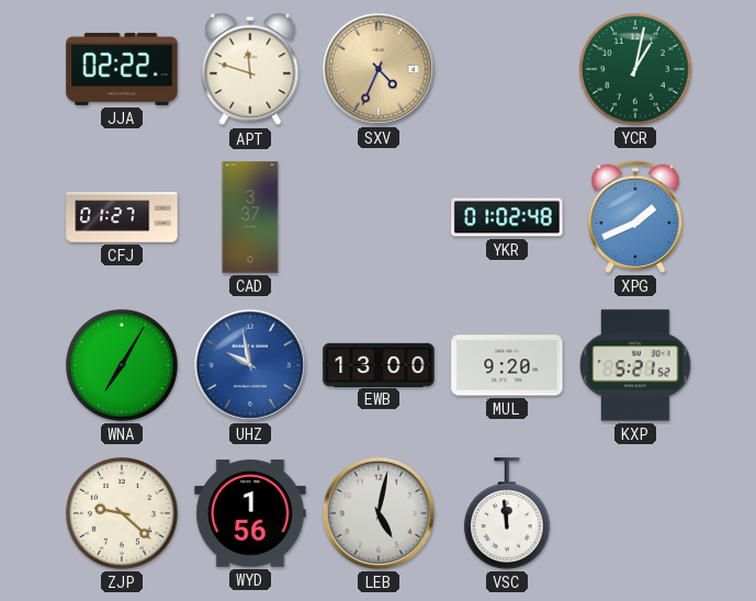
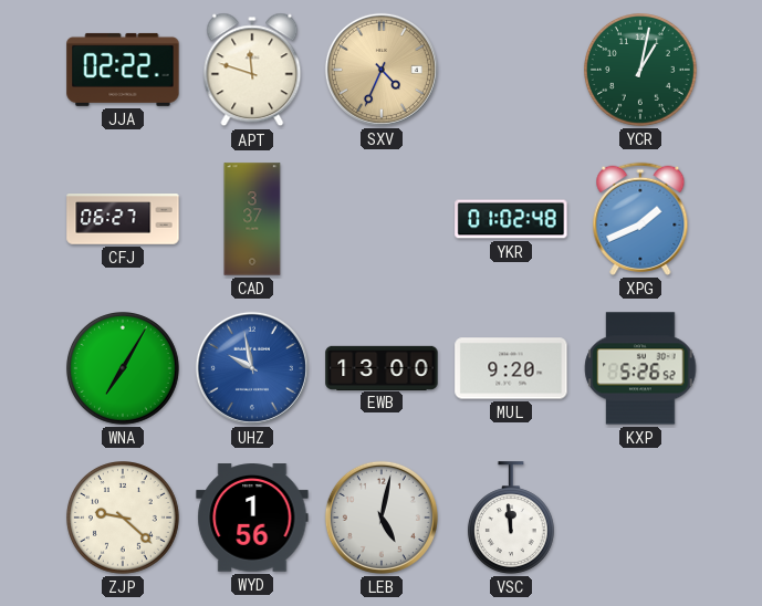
CFJ: 01:27 -> 06:27 (123, 219)
KXP: 5:21 -> 5:26 (640, 368)
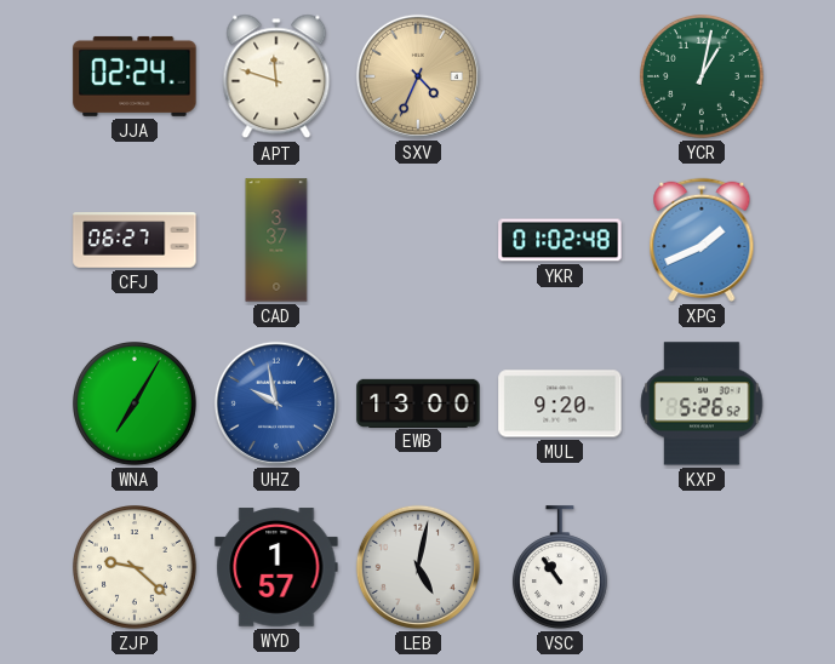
JJA: 02:22 -> 02:24 (135, 76)
WYD: 1:56 -> 1:57 (276, 567)
VSC: 11:59 -> 10:54 (560, 567)
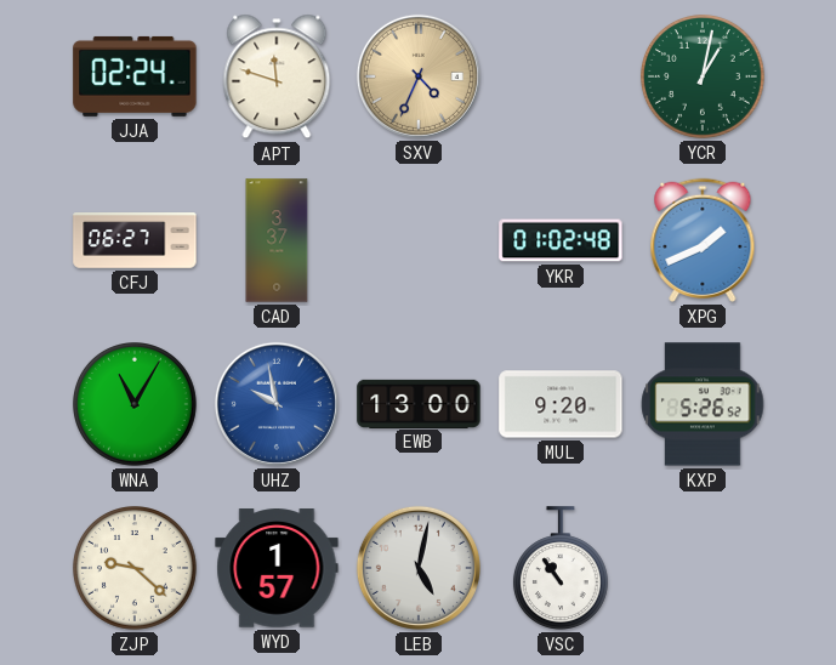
WNA: 7:05 -> 11:05 (136, 405)
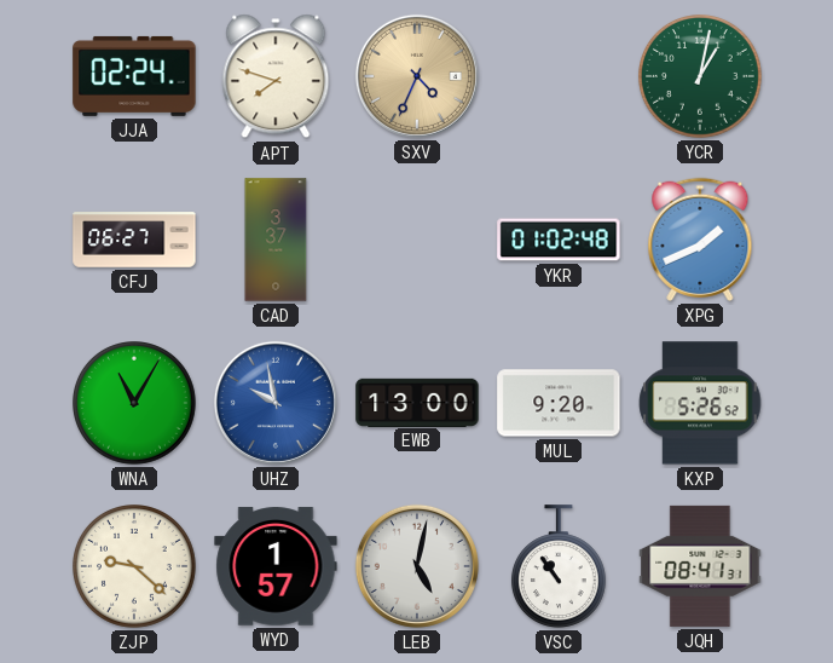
APT: 11:48 -> 7:48 (276, 76)
JQH: none -> 08:41 (700, 566)
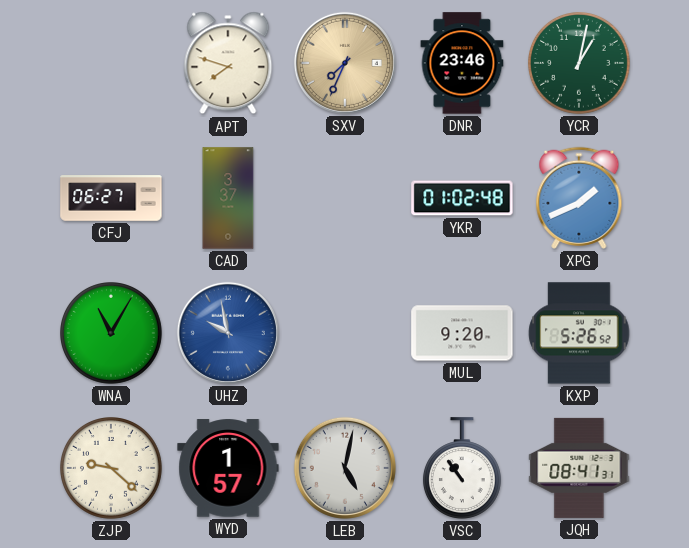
JJA: 02:24 -> none (134, 76)
SXV: 4:34 -> 7:34 (345, 63)
DNR: none -> 23:46 (462, 63)
EWB: 13:00 -> none (417, 402)
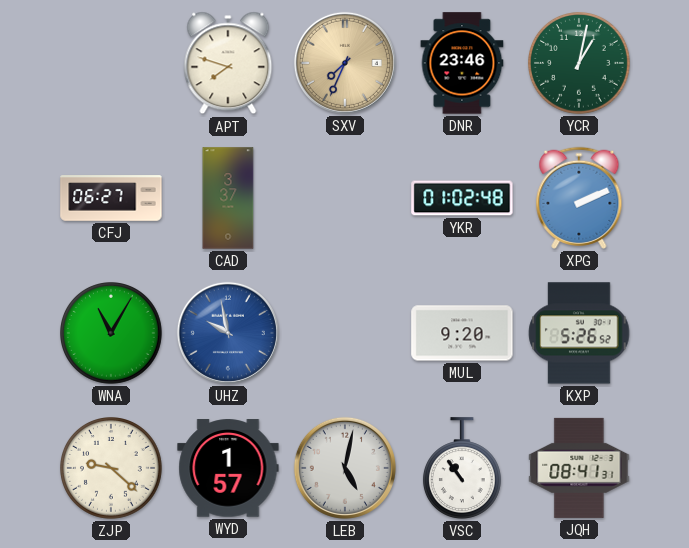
XPG: 1:41 -> 2:11 (579, 198)
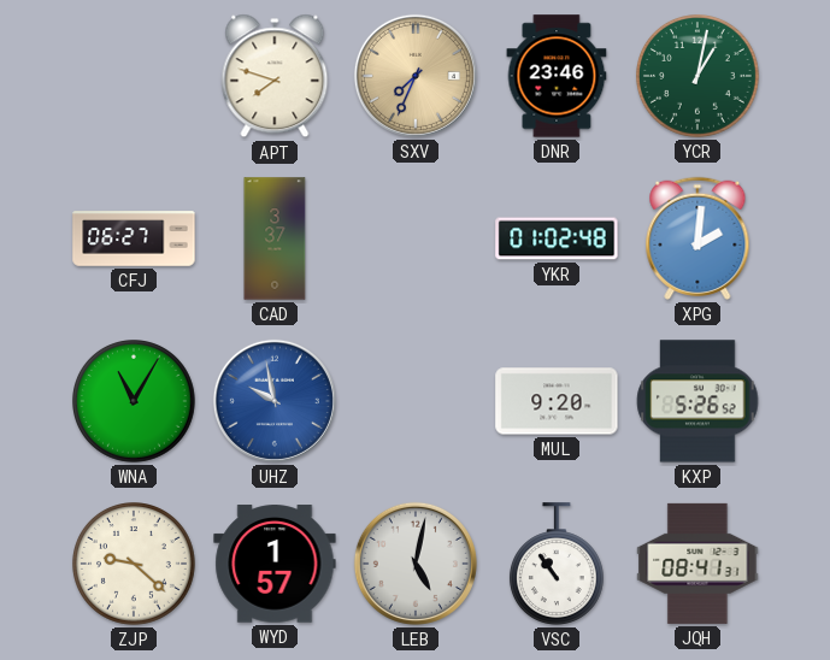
XPG: 2:11 -> 2:01 (697, 238)
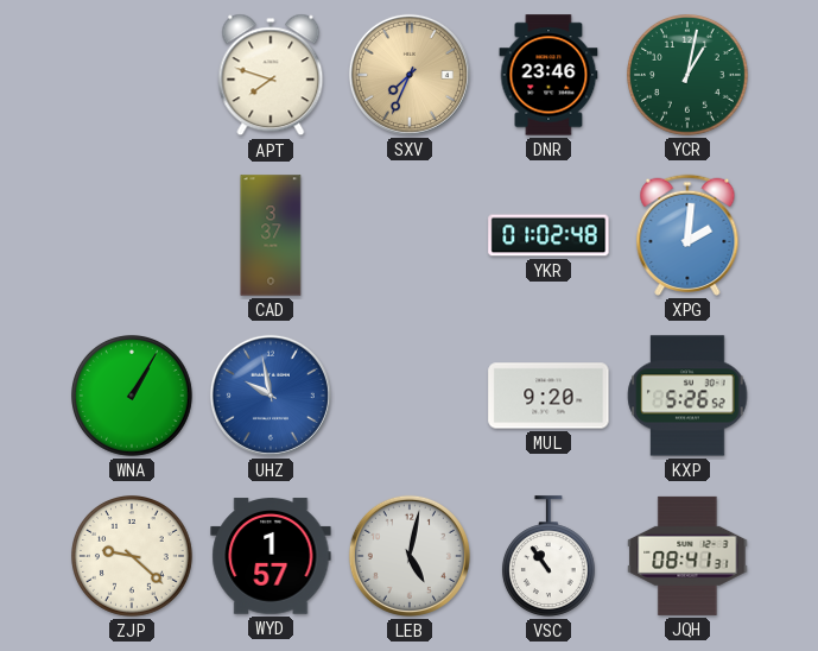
CFJ: 06:27 -> none (134, 238)
WNA: 11:05 -> 1:05 (133, 397)
